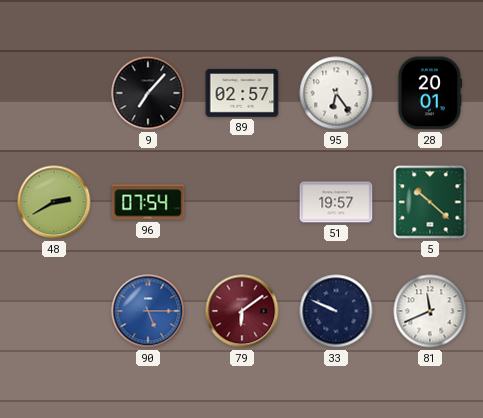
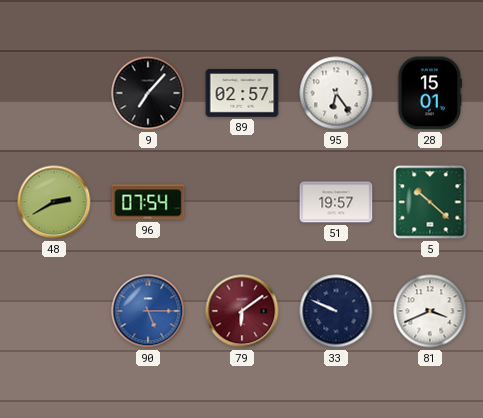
28: 20:01 -> 15:01 (430, 93)
81: 11:41 -> 3:41 (430, 311)
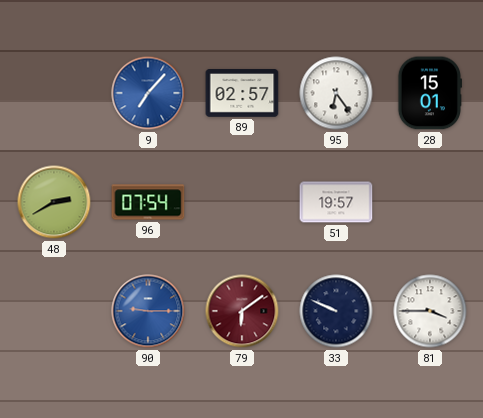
9 dial: black -> blue (148, 93)
5: 10:22 -> none (430, 202)
90: 5:15 -> 9:15 (148, 311)
81: 3:41 -> 3:45 (430, 311)
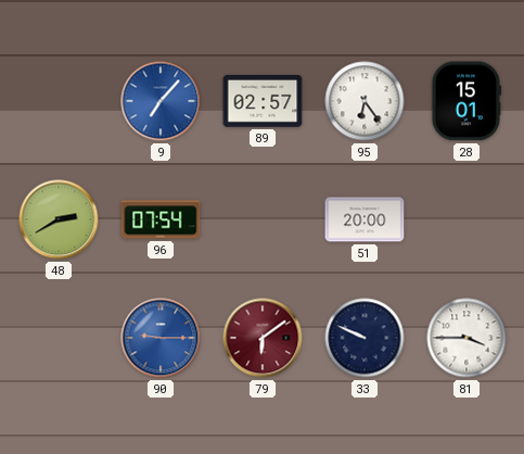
51: 19:57 -> 20:00 (365, 219)
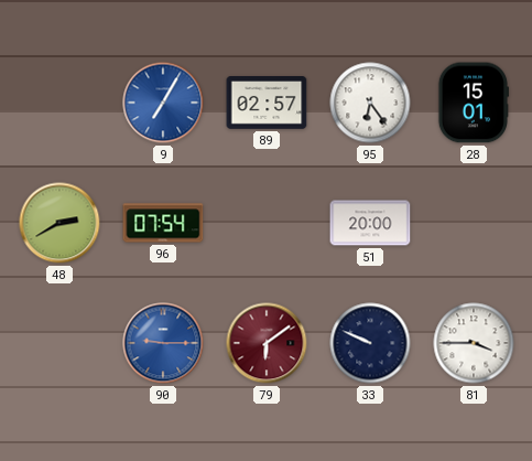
9: 7:07 -> 7:05 (163, 103)
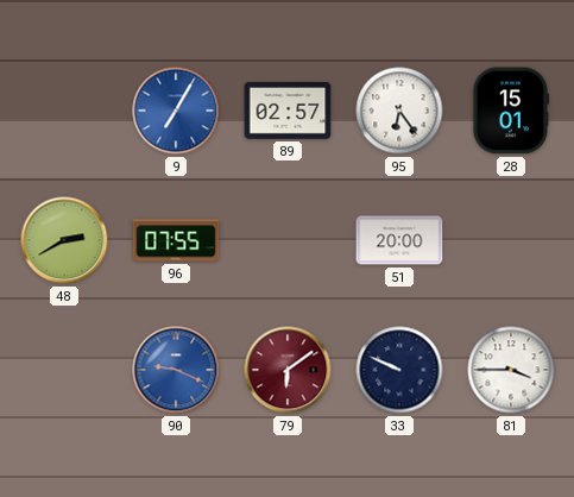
96: 07:54 -> 07:55 (176, 240)
90: 9:15 -> 9:19 (176, 370)
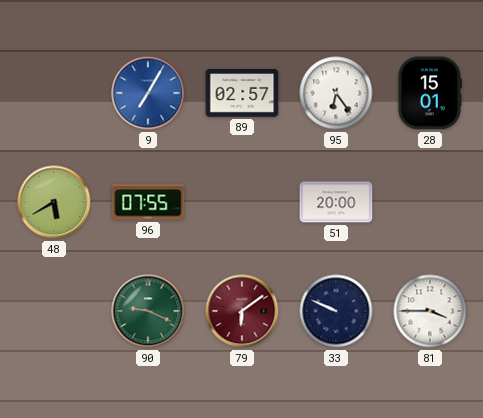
48: 2:40 -> 5:40 (54, 202)
90 dial: blue -> green (148, 311)
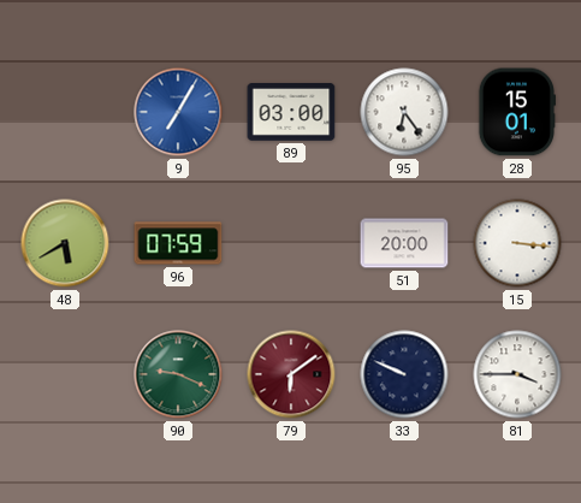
89: 02:57 -> 03:00 (291, 113)
96: 07:55 -> 07:59 (178, 243)
15: none -> 3:16 (517, 243)
